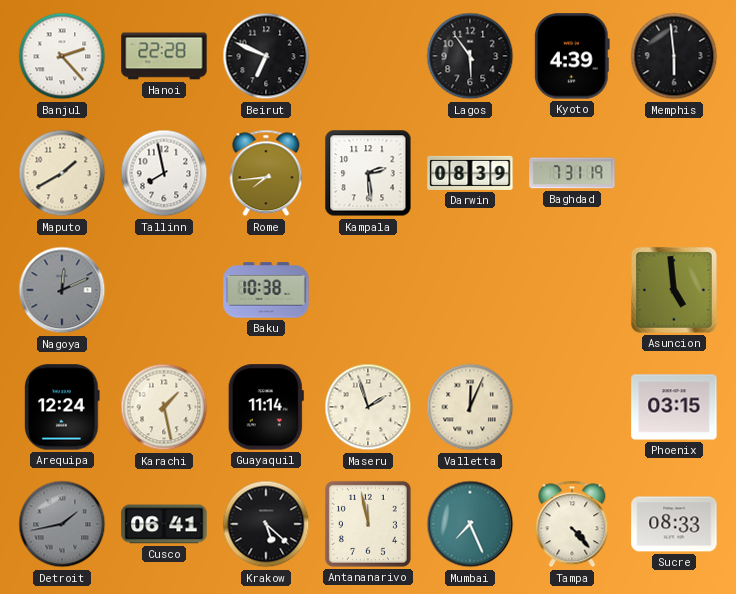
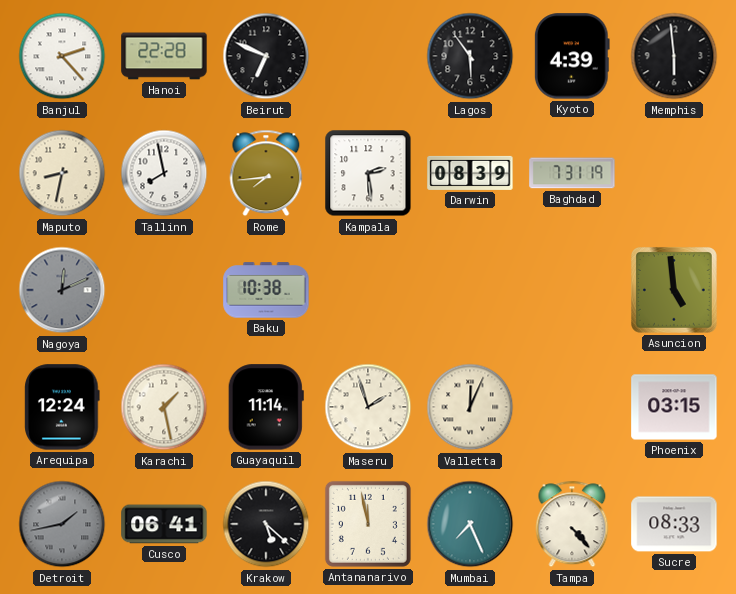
Maputo: 1:40 -> 8:32 (62, 173)
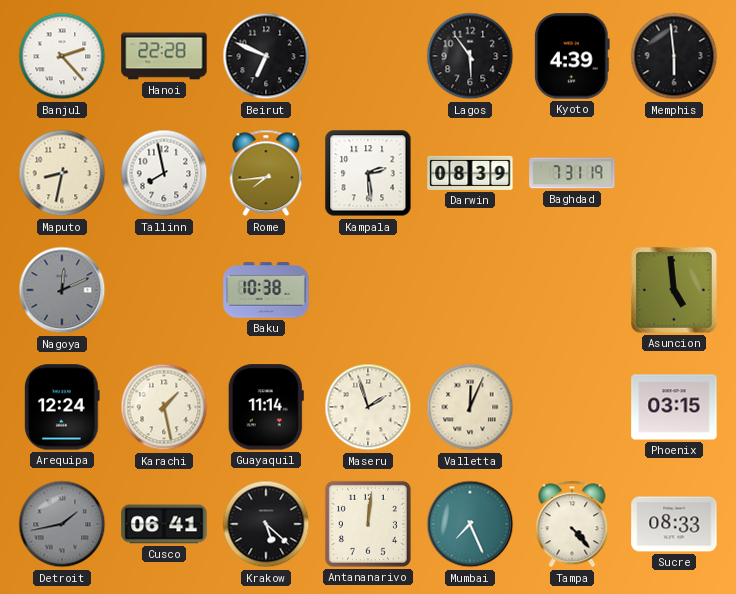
Antananarivo: 11:58 -> 12:01 (368, 524)
